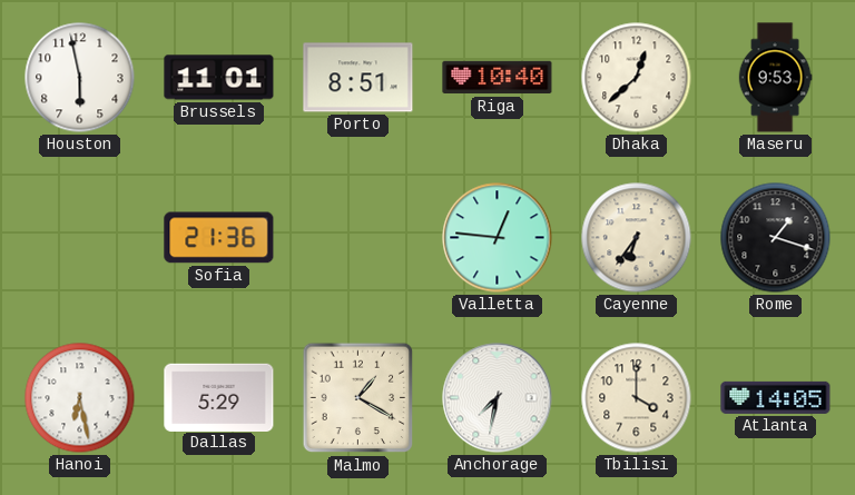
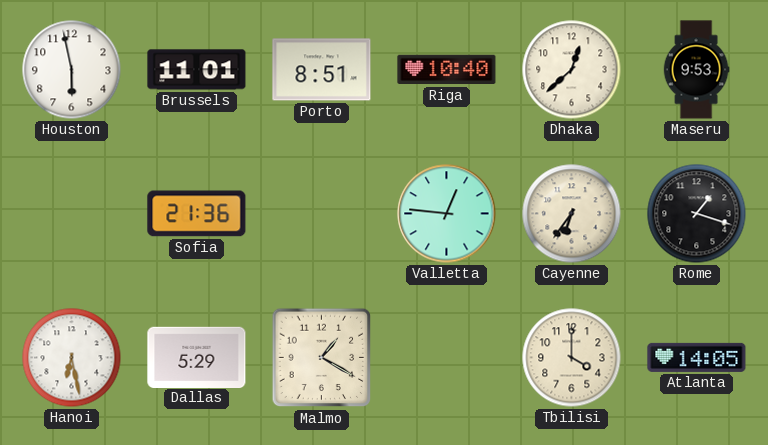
Anchorage: 7:32 -> none (498, 398)
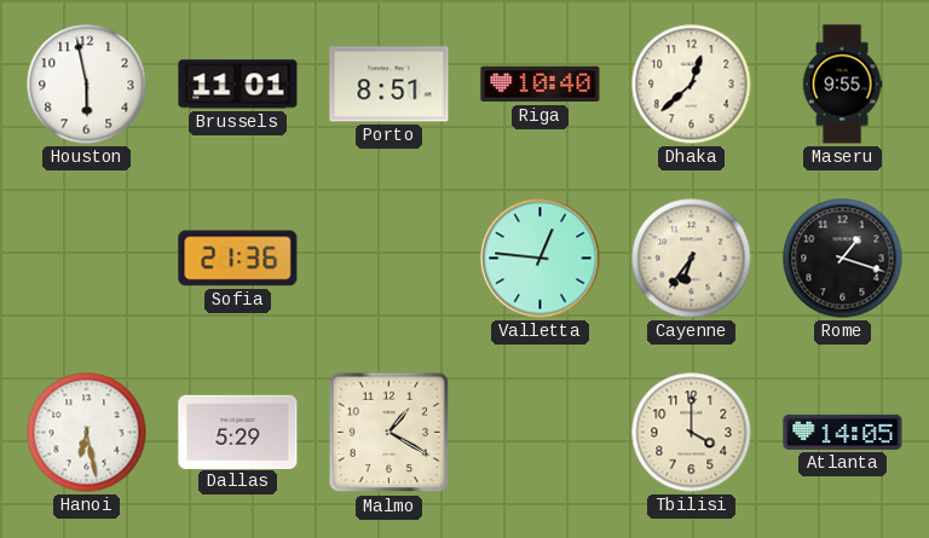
Maseru: 9:53 -> 9:55 (842, 85)
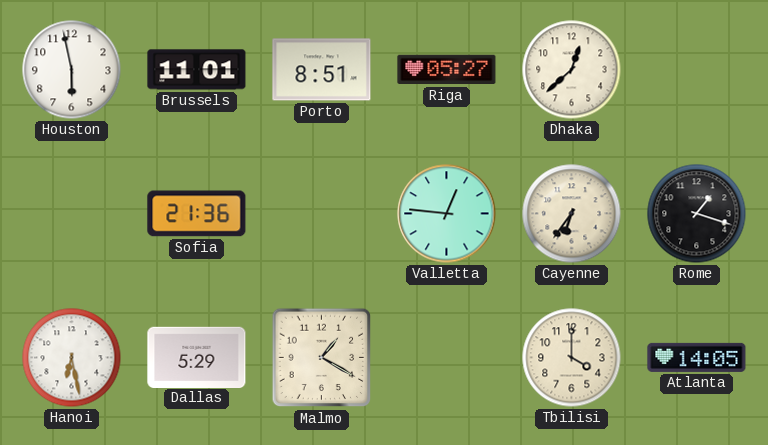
Riga: 10:40 -> 05:27 (447, 70)
Maseru: 9:55 -> none (842, 85)
